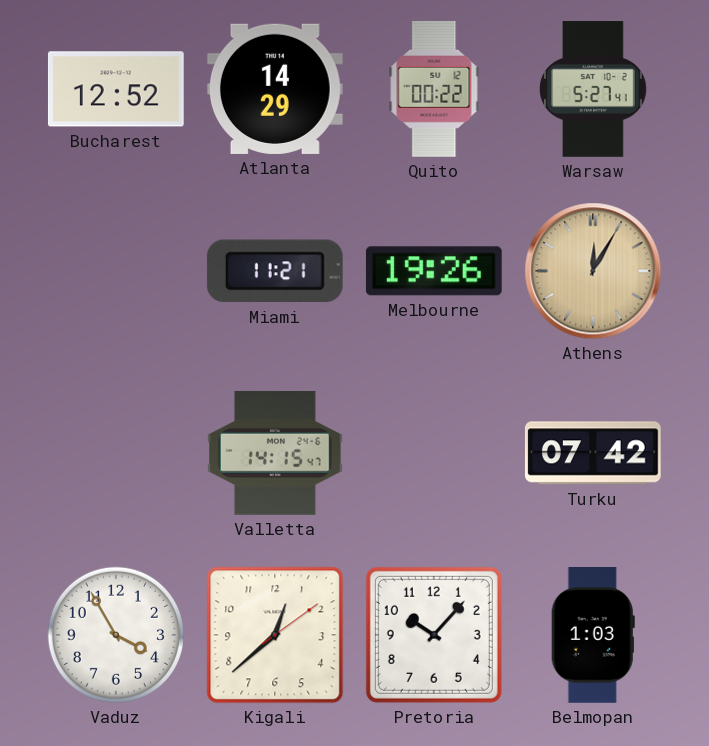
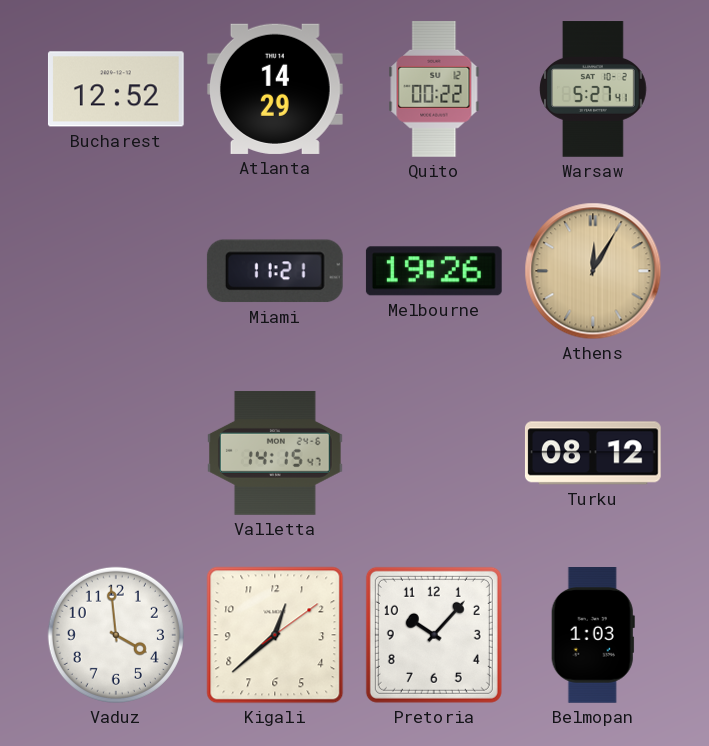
Turku: 07:42 -> 08:12 (593, 453)
Vaduz: 3:55 -> 3:59 (116, 635)
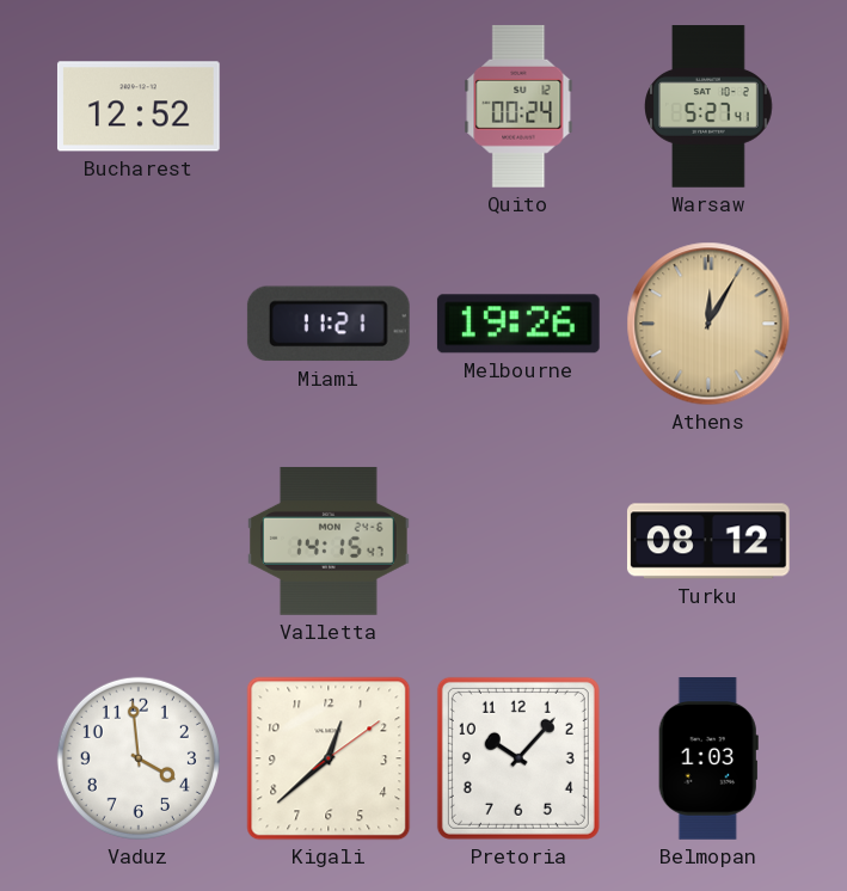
Atlanta: 14:29 -> none (275, 89)
Quito: 00:22 -> 00:24 (518, 106)
